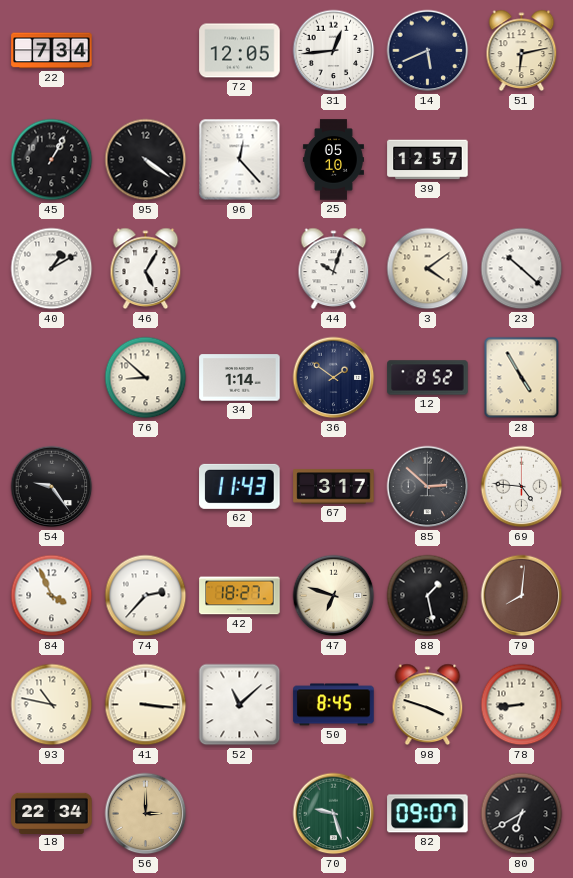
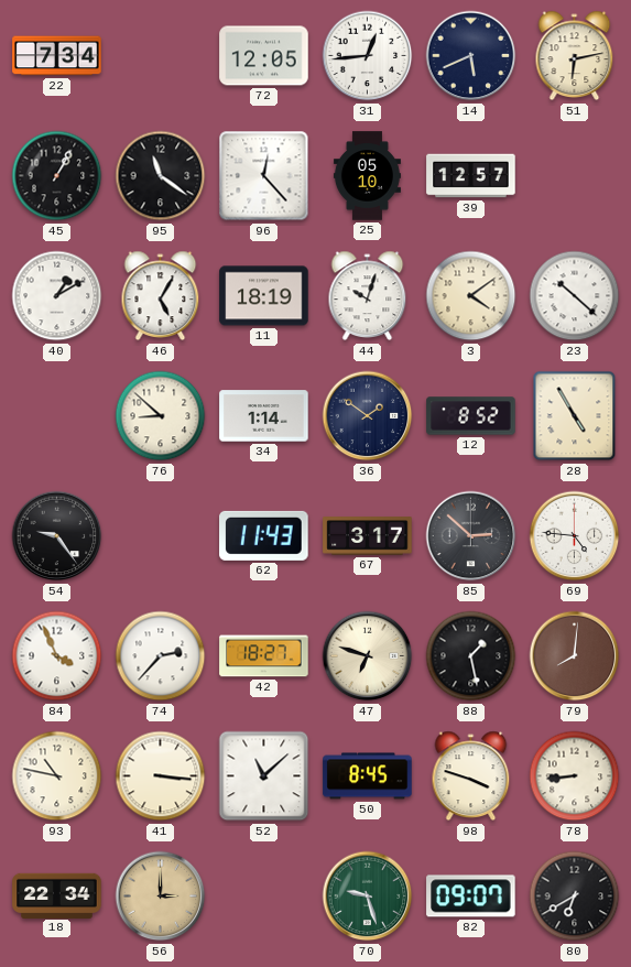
95: 4:21 -> 11:21 (161, 176)
11: none -> 18:19 (264, 296)
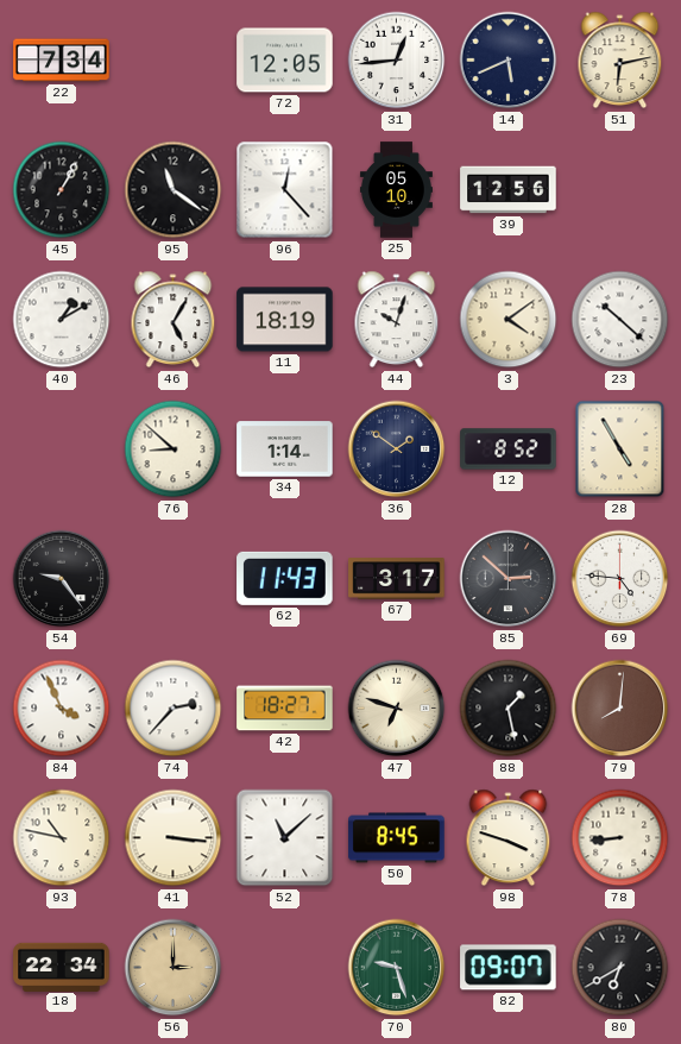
39: 12:57 -> 12:56 (509, 190)
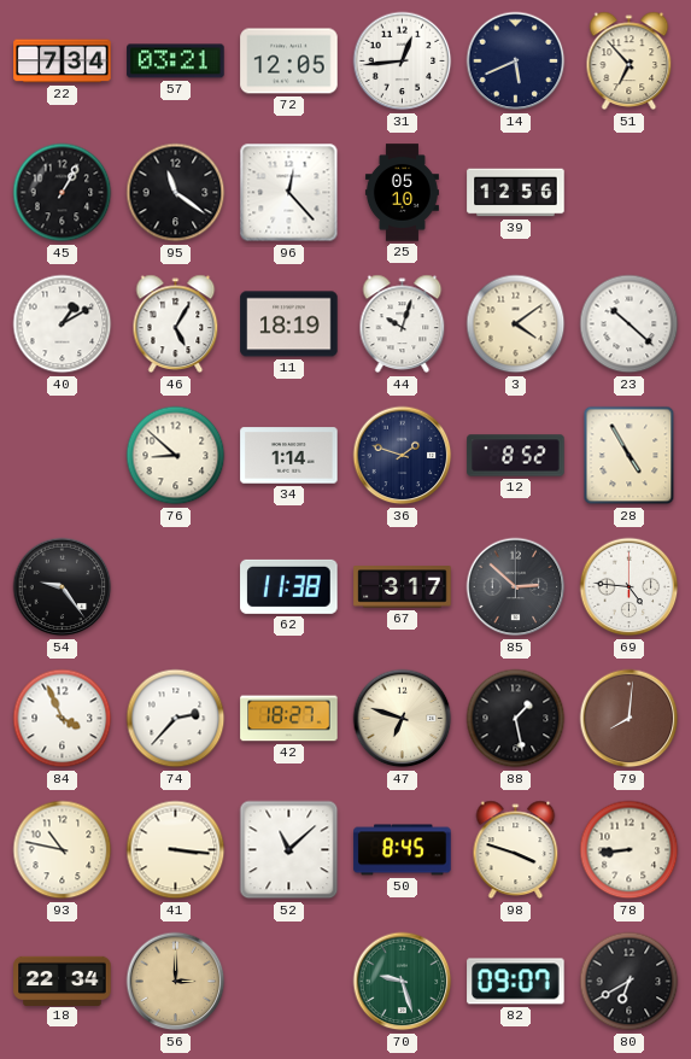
57: none -> 03:21 (176, 62)
51: 6:13 -> 6:53 (629, 62)
36: 1:51 -> 1:48 (403, 456)
62: 11:43 -> 11:38 (289, 586)
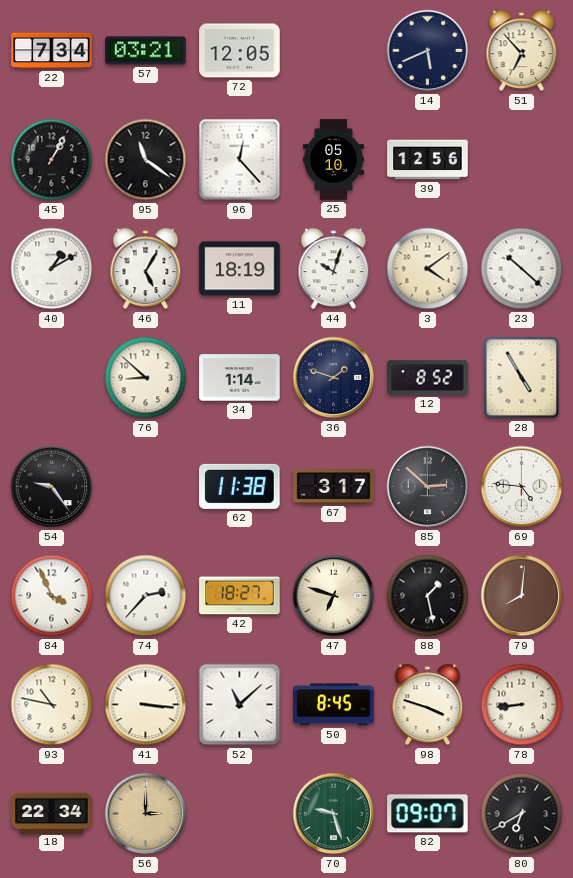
31: 12:44 -> none (403, 62)
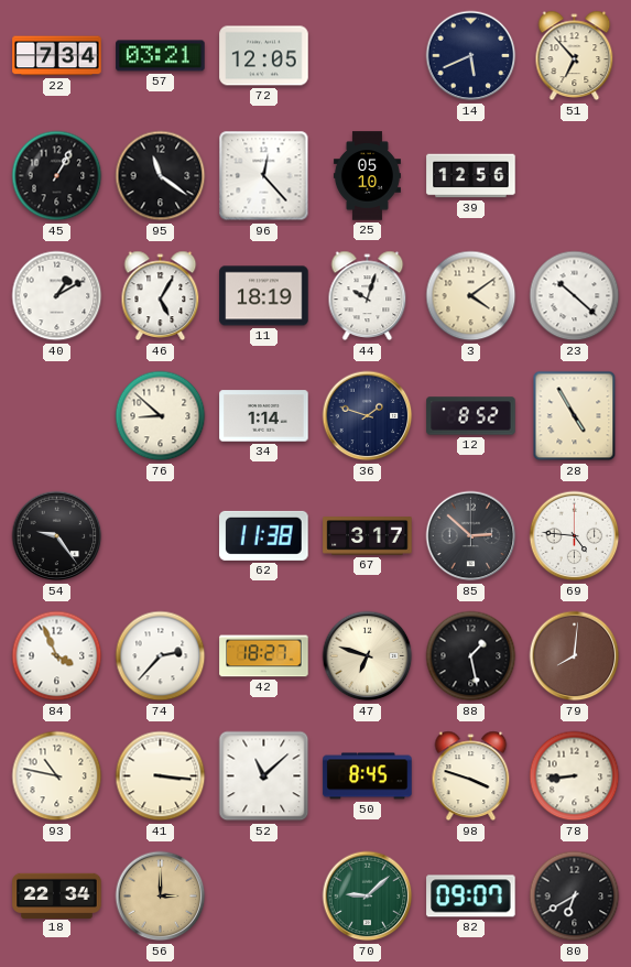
70: 9:27 -> 9:08 (368, 897)
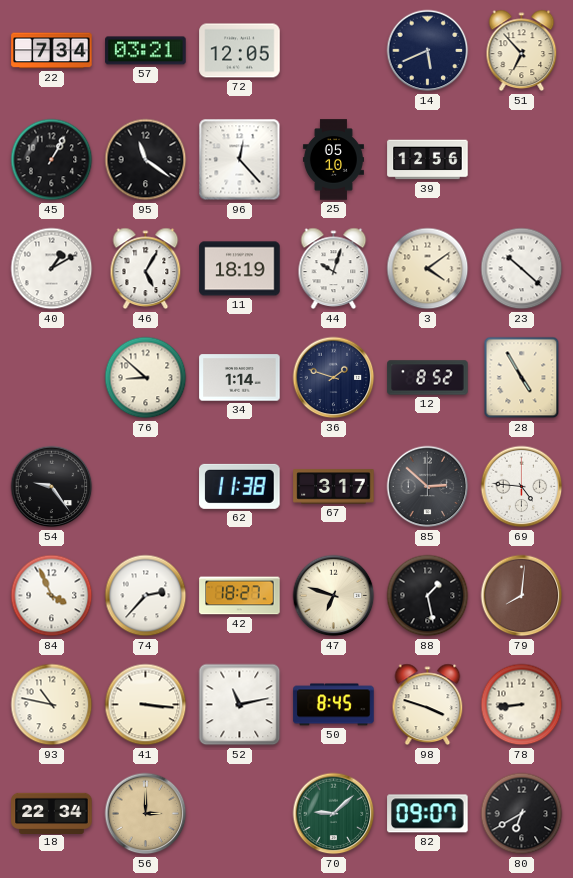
52: 11:08 -> 11:13 (240, 705)
